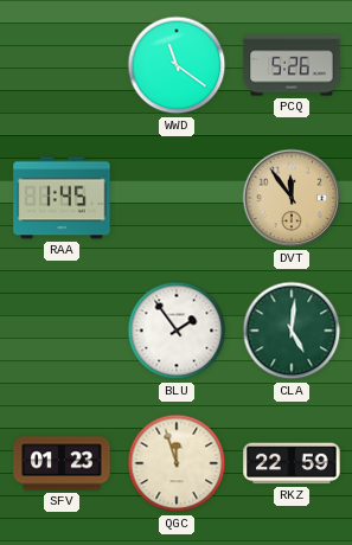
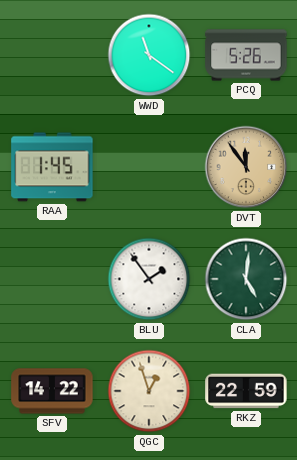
SFV: 01:23 -> 14:22 (52, 391)
QGC: 11:57 -> 12:57 (149, 391)
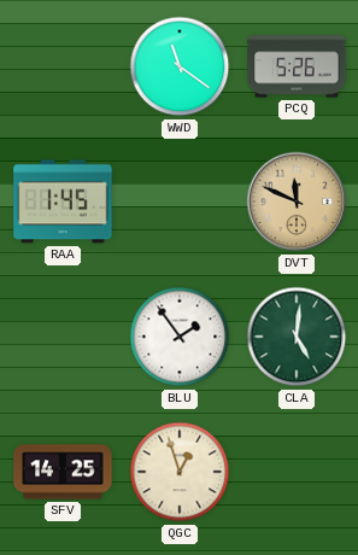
DVT: 11:54 -> 11:49 (297, 201)
SFV: 14:22 -> 14:25 (63, 472)
RKZ: 22:59 -> none (246, 391)
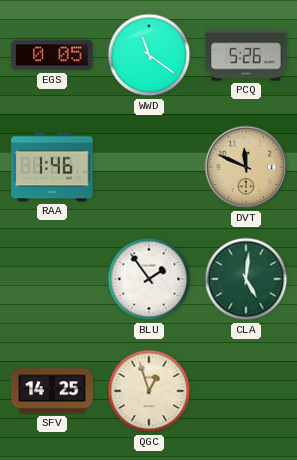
EGS: none -> 0:05 (52, 55)
RAA: 1:45 -> 1:46 (52, 167)
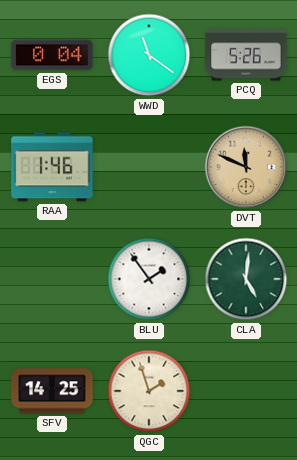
EGS: 0:05 -> 0:04 (52, 55)
QGC: 12:57 -> 1:57 (149, 391)
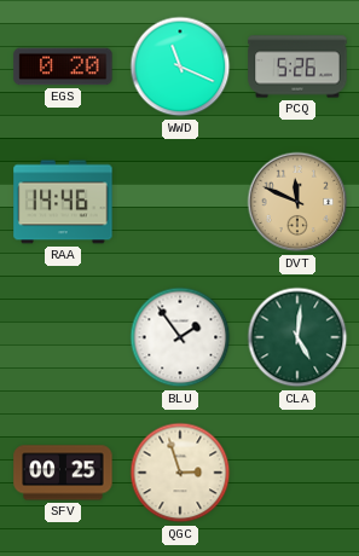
EGS: 0:04 -> 0:20 (63, 66)
WWD: 11:21 -> 11:19 (180, 66)
RAA: 1:46 -> 14:46 (63, 202)
SFV: 14:25 -> 00:25 (63, 473)
QGC: 1:57 -> 2:57 (180, 473)
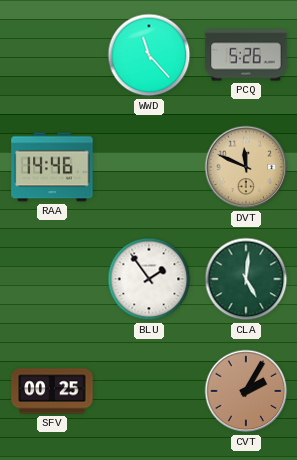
EGS: 0:20 -> none (63, 66)
WWD: 11:19 -> 11:23 (149, 55)
QGC: 2:57 -> none (180, 473)
CVT: none -> 2:05 (246, 391)
